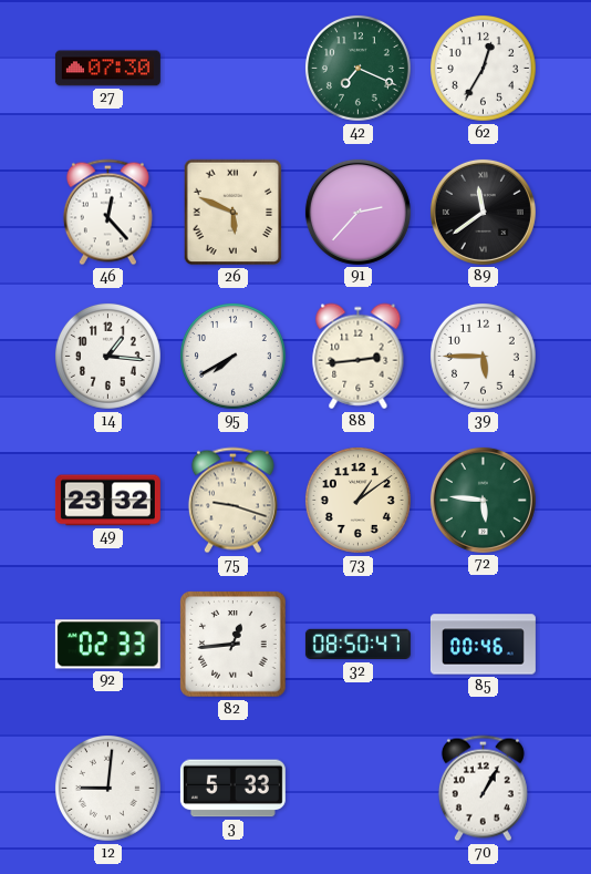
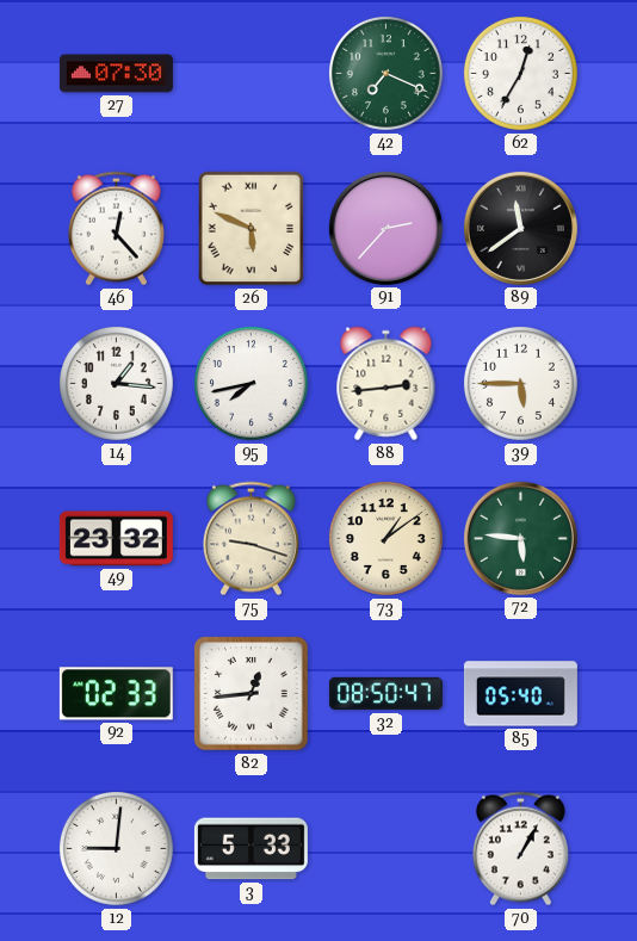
95: 7:40 -> 7:43 (251, 383)
85: 00:46 -> 05:40 (520, 694)
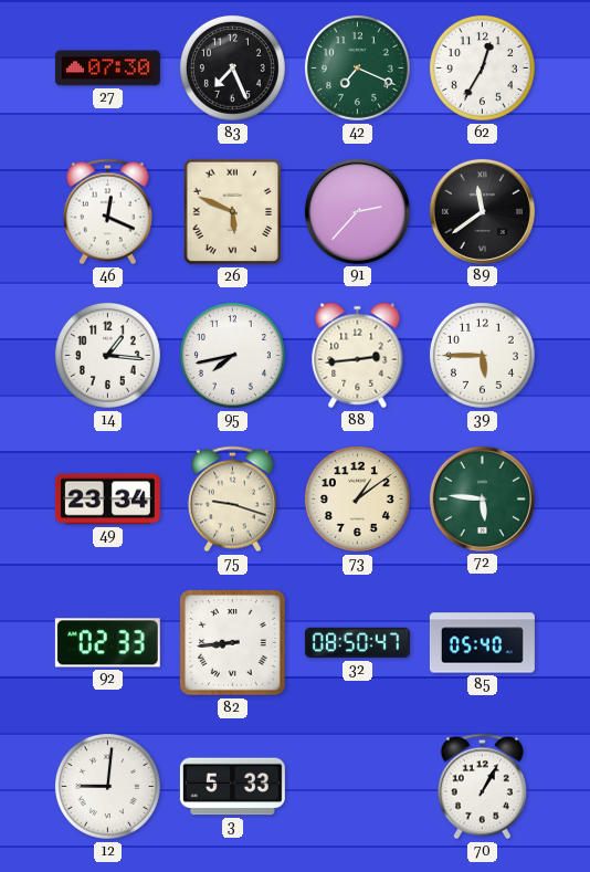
83: none -> 7:26 (232, 67)
46: 12:23 -> 12:19 (107, 212)
49: 23:32 -> 23:34 (107, 500)
82: 12:44 -> 8:44 (233, 643)
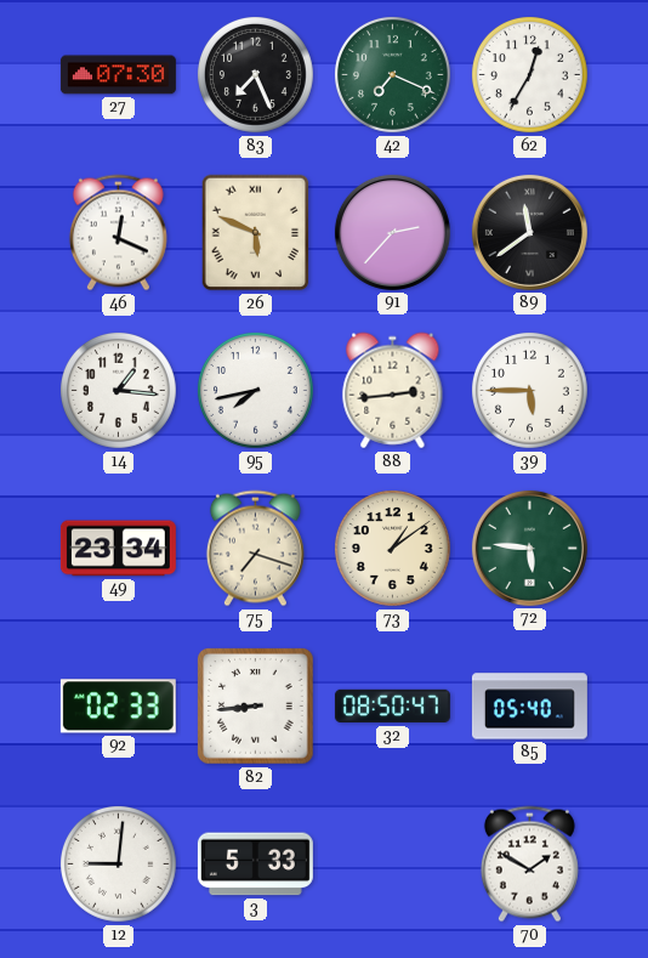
75: 9:18 -> 7:18 (255, 549)
70: 1:05 -> 1:50 (529, 865)
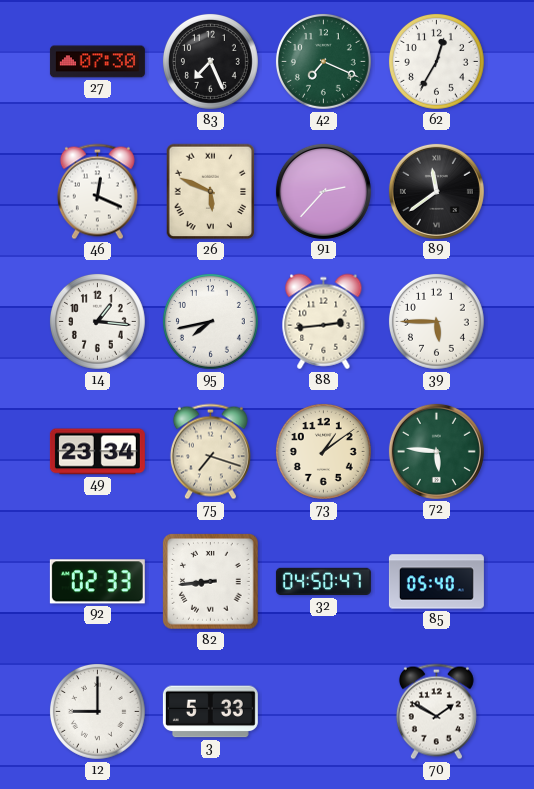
32: 08:50 -> 04:50 (323, 582)
12: 9:01 -> 9:00 (97, 711)
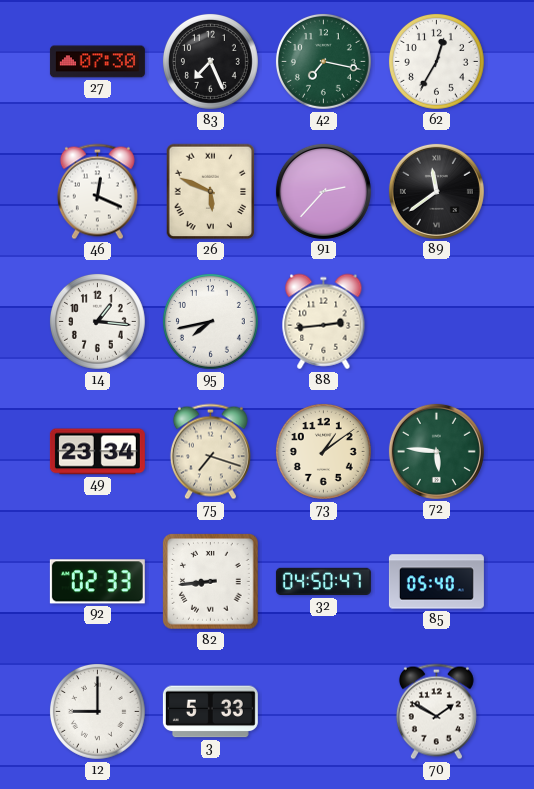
42: 7:19 -> 7:17 (323, 61)
39: 5:45 -> none (436, 321)
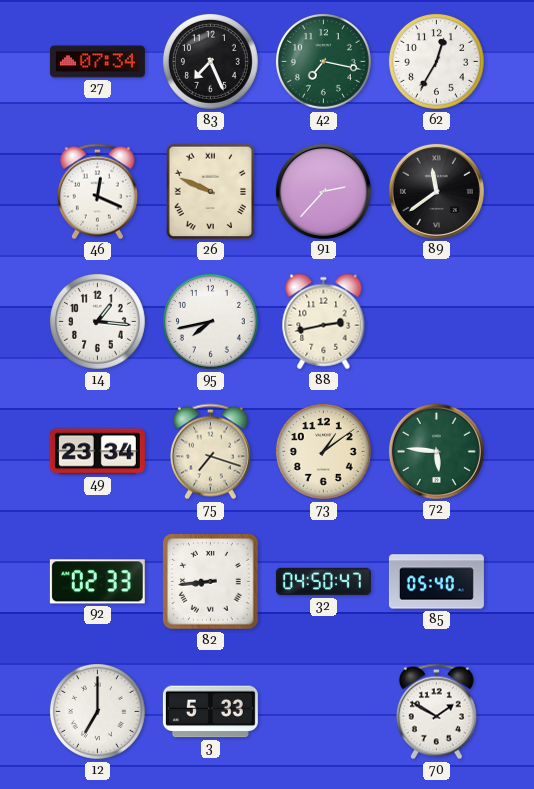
27: 07:30 -> 07:34 (97, 62)
26: 5:49 -> 9:49 (211, 192)
88: 2:44 -> 2:43 (324, 322)
12: 9:00 -> 7:00 (97, 711)
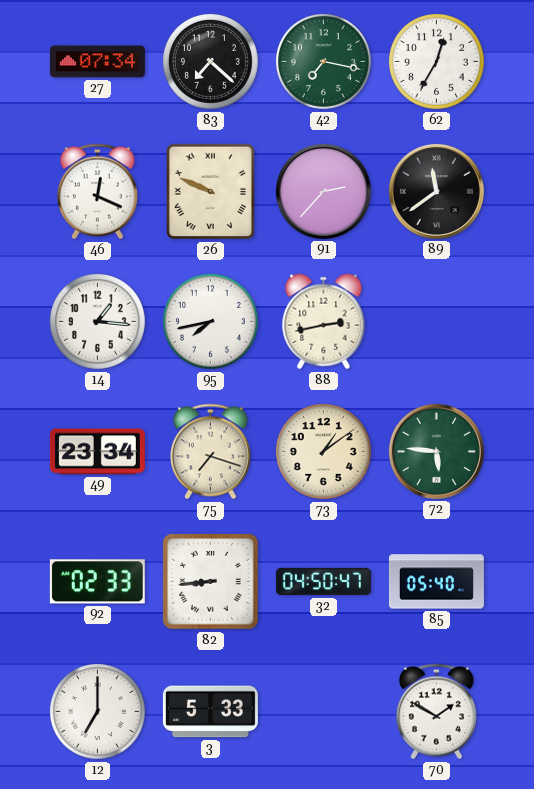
83: 7:26 -> 7:22 (210, 61)
